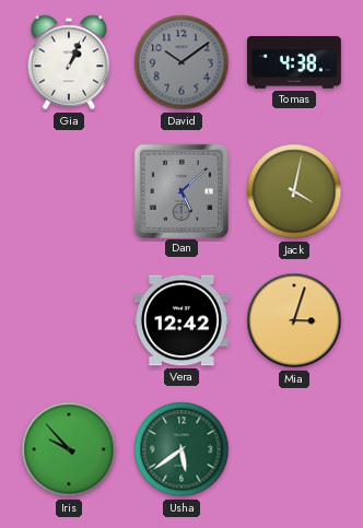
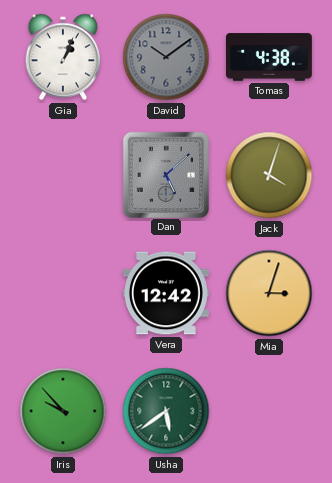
Jack: 4:02 -> 4:03 (269, 175)
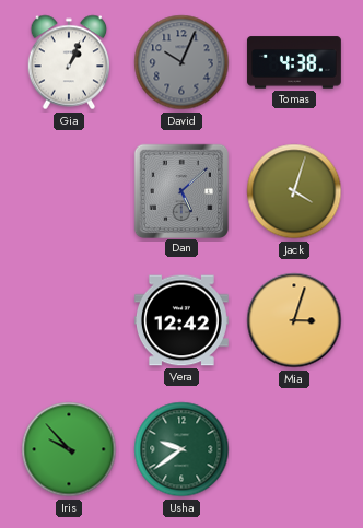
David: 10:09 -> 10:04 (181, 62)
Usha: 5:39 -> 9:39 (181, 449)
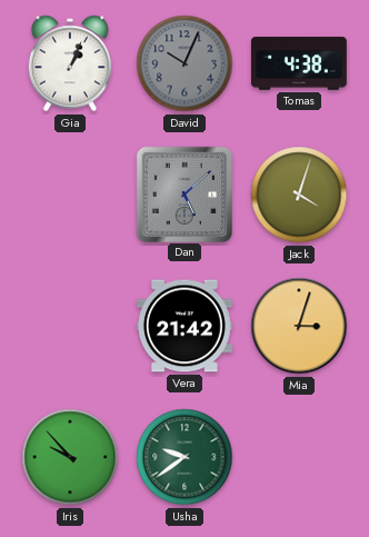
Vera: 12:42 -> 21:42 (184, 326)
